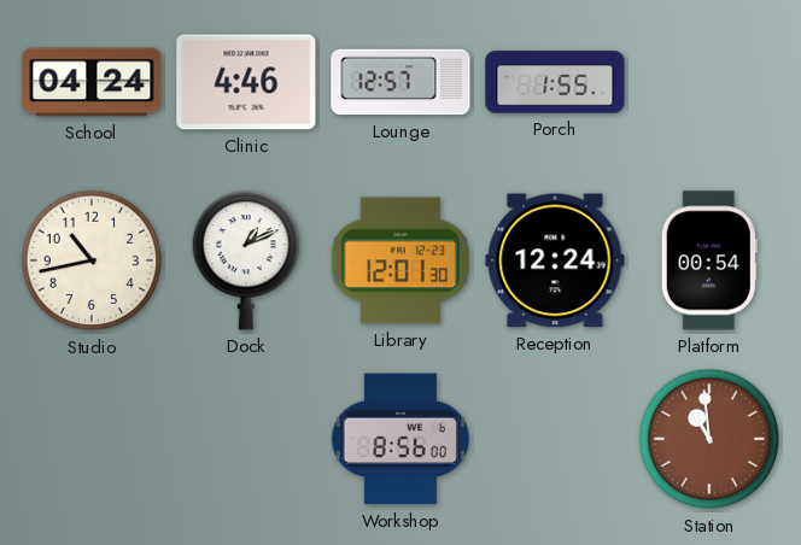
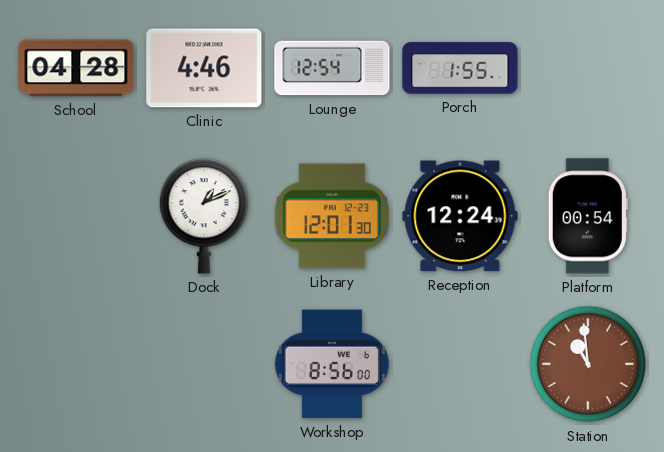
School: 04:24 -> 04:28 (76, 68)
Lounge: 12:57 -> 12:54 (332, 68)
Studio: 10:43 -> none (92, 260)
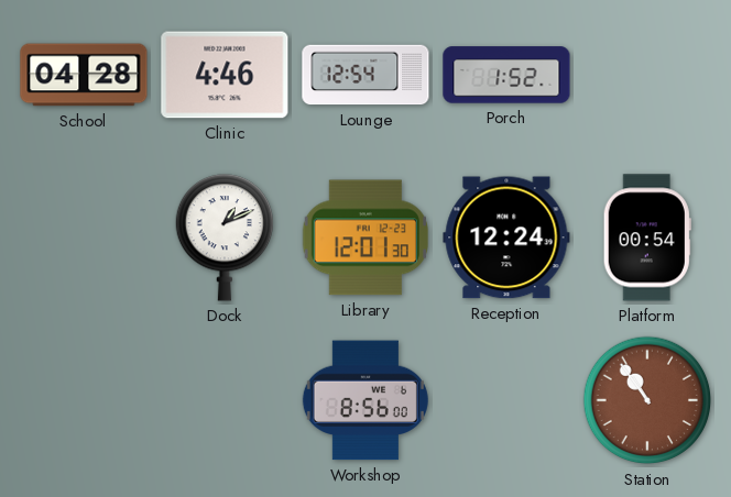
Porch: 1:55 -> 1:52 (506, 75)
Station: 10:59 -> 10:54 (647, 400)
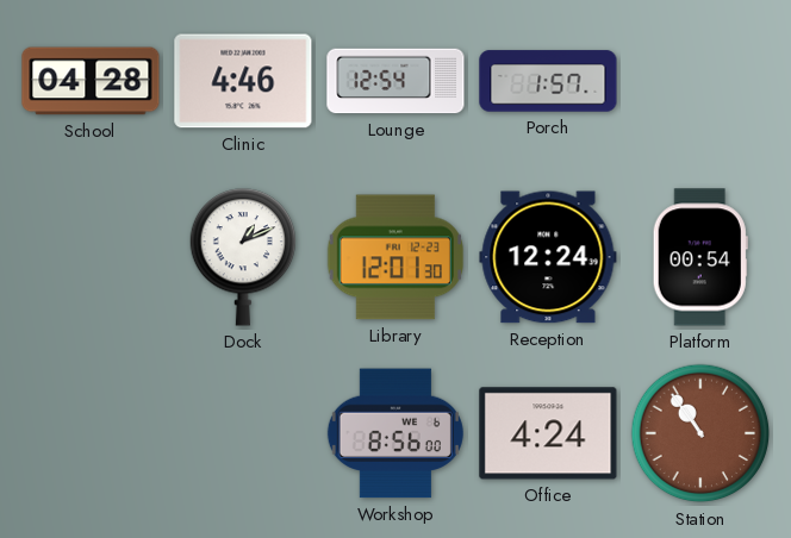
Porch: 1:52 -> 1:57 (548, 81)
Office: none -> 4:24 (548, 433)
